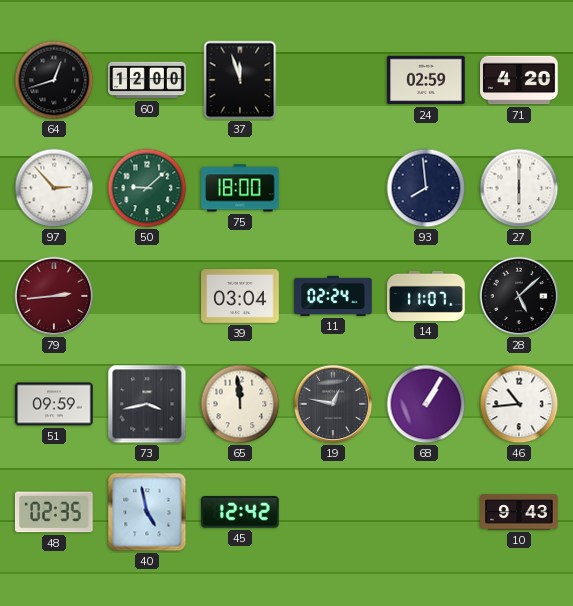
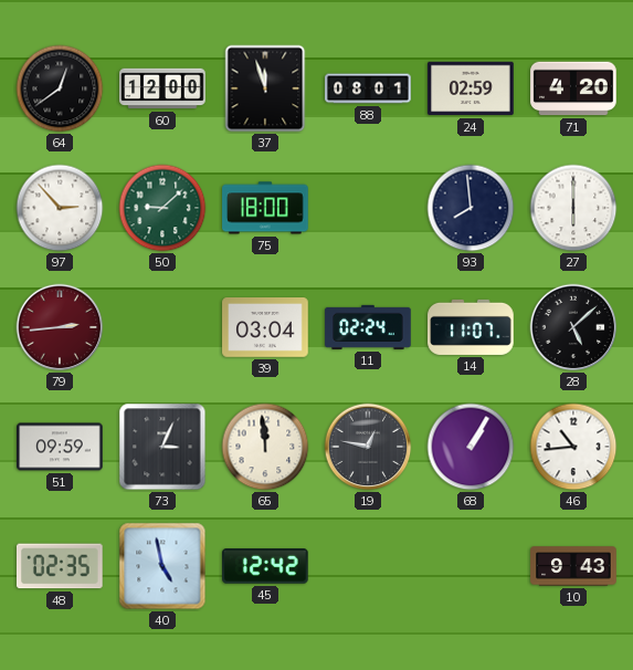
64: 12:42 -> 12:39 (60, 88)
88: none -> 08:01 (368, 88)
73: 3:43 -> 3:04 (162, 447)
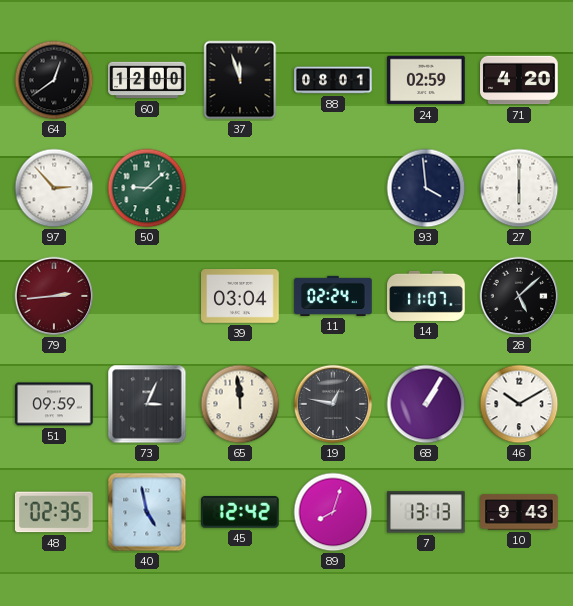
75: 18:00 -> none (265, 208)
93: 7:59 -> 3:59 (426, 188)
46: 10:44 -> 10:10 (519, 404)
89: none -> 8:03 (333, 512)
7: none -> 13:13 (426, 512)
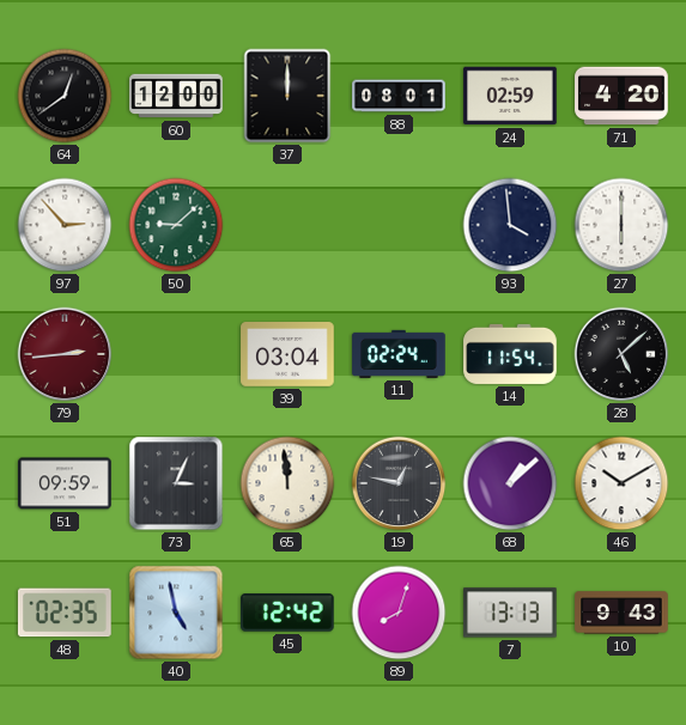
37: 11:57 -> 12:00 (287, 96)
14: 11:07 -> 11:54 (510, 354)
68: 1:05 -> 1:08 (510, 483)
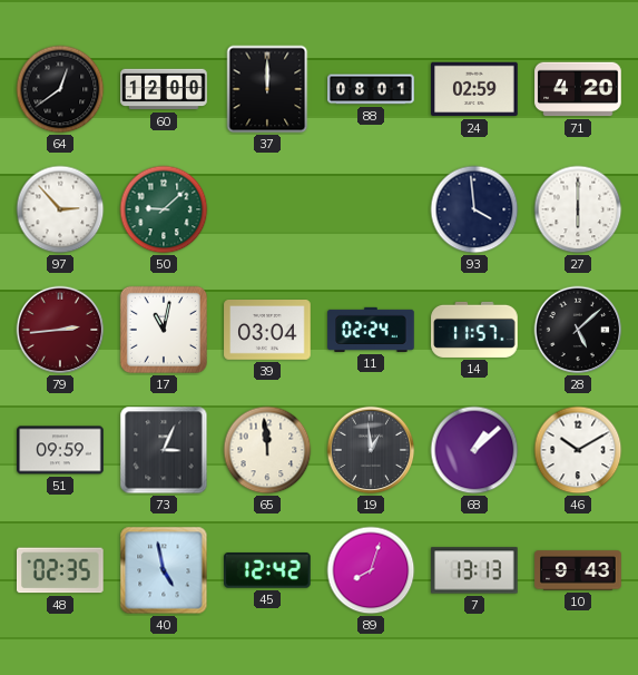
17: none -> 11:02 (164, 330)
14: 11:54 -> 11:57 (474, 330)
19: 12:47 -> 12:59 (371, 450)
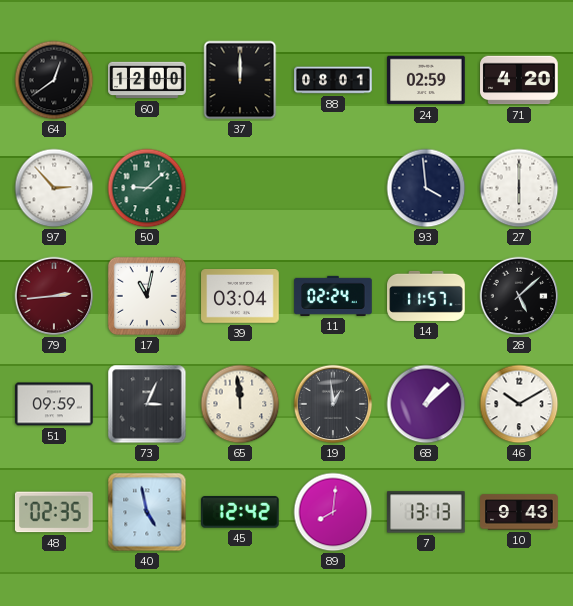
89: 8:03 -> 8:01 (333, 512)
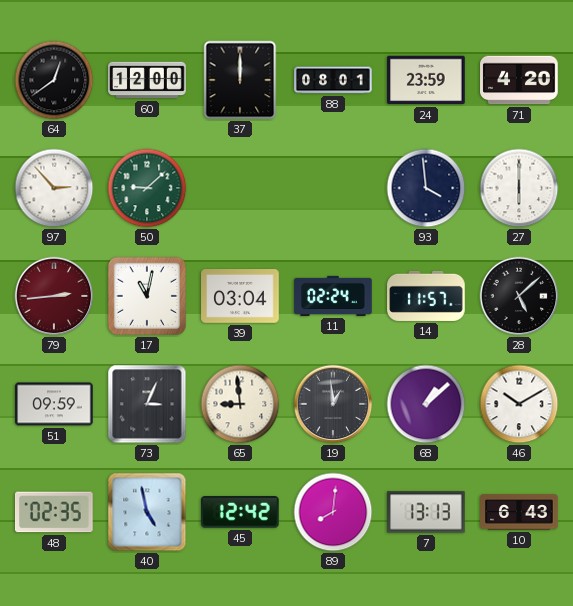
24: 02:59 -> 23:59 (426, 80)
65: 11:59 -> 8:59 (240, 404)
10: 9:43 -> 6:43 (519, 512)
